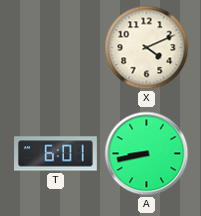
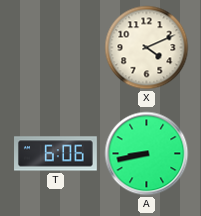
T: 6:01 -> 6:06 (56, 154)
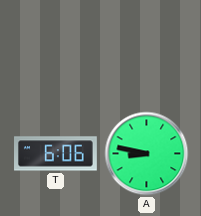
X: 4:11 -> none (147, 48)
A: 8:43 -> 8:47 (147, 154)
